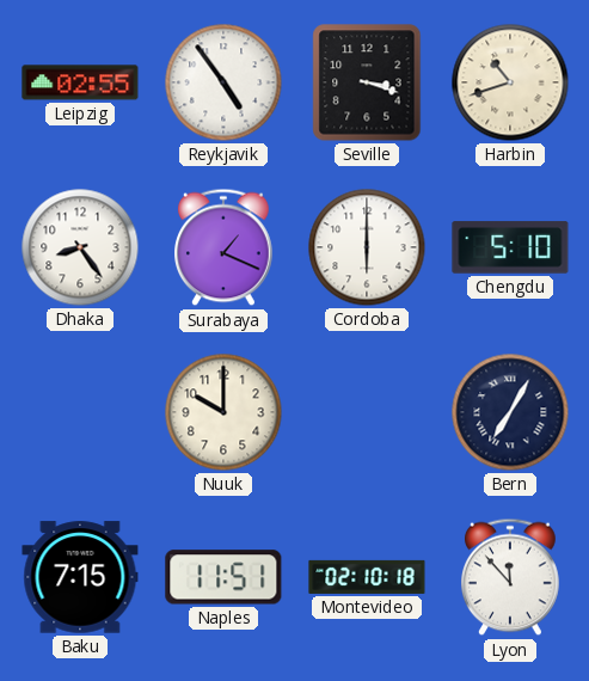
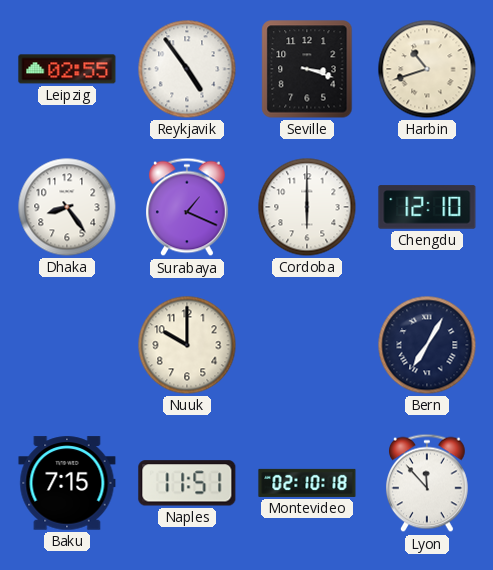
Chengdu: 5:10 -> 12:10 (427, 207)
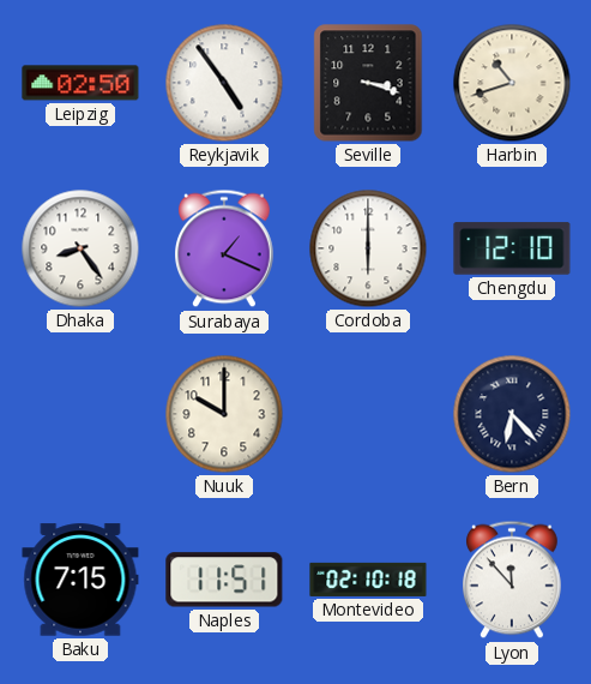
Leipzig: 02:55 -> 02:50 (80, 83)
Bern: 7:05 -> 6:23 (512, 414)
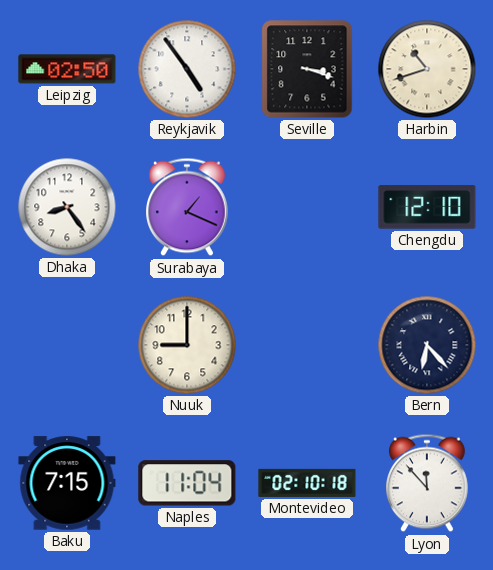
Cordoba: 6:00 -> none (368, 248)
Nuuk: 10:00 -> 9:00 (187, 345)
Naples: 11:51 -> 11:04 (187, 483)
